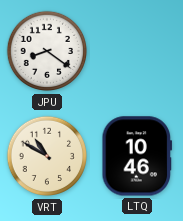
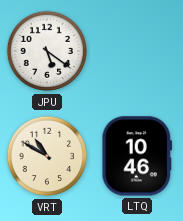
JPU: 8:21 -> 5:21 (47, 51)
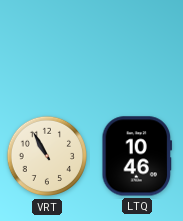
JPU: 5:21 -> none (47, 51)
VRT: 10:50 -> 10:55 (47, 156)
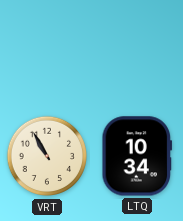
LTQ: 10:46 -> 10:34 (137, 156)
